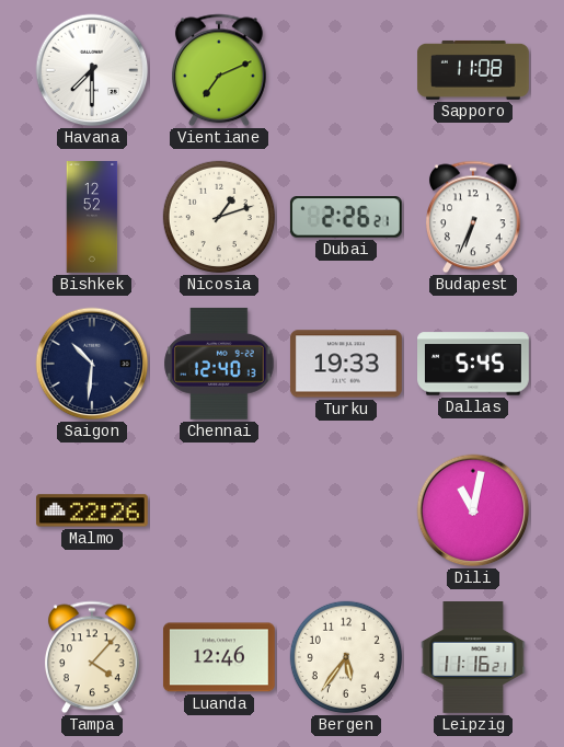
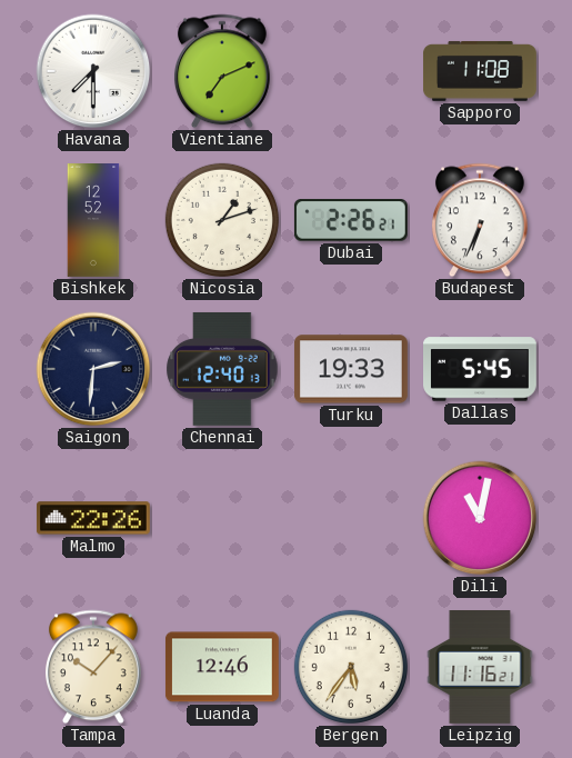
Saigon: 10:31 -> 2:31 (93, 369)
Tampa: 4:07 -> 10:07 (93, 667)
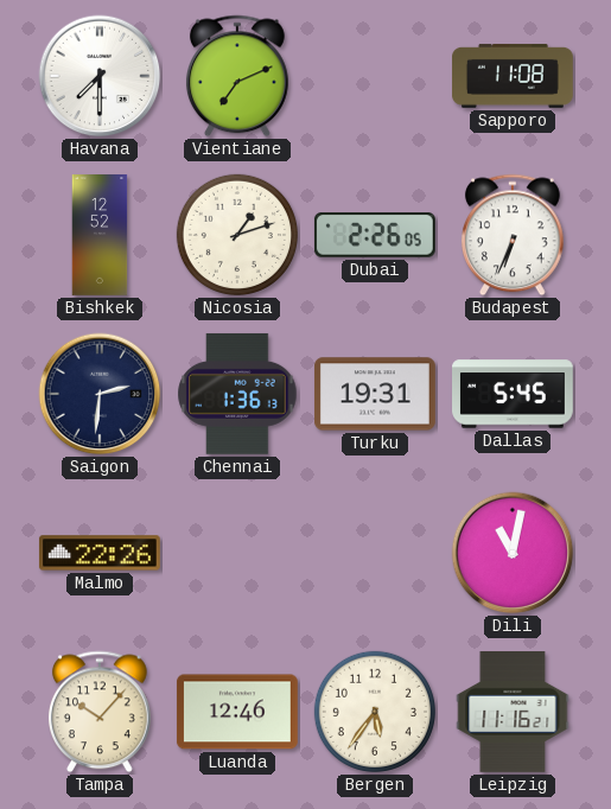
Dubai: 2:26:21 -> 2:26:05 (375, 235)
Chennai: 12:40 -> 1:36 (237, 394)
Turku: 19:33 -> 19:31 (375, 394)
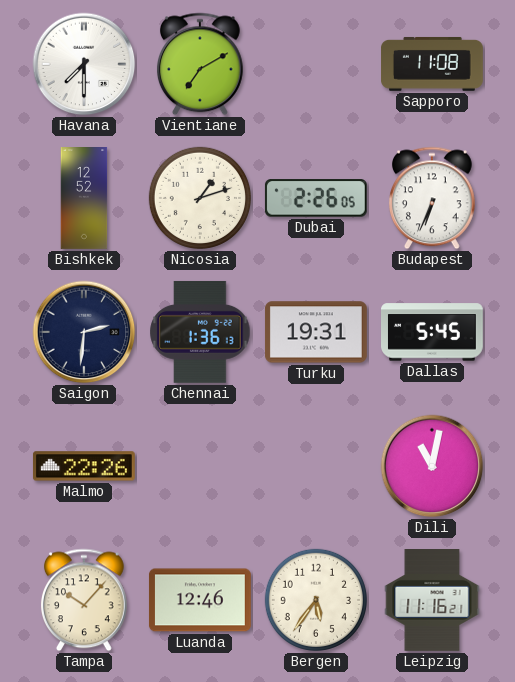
Vientiane: 7:11 -> 7:10 (200, 64)
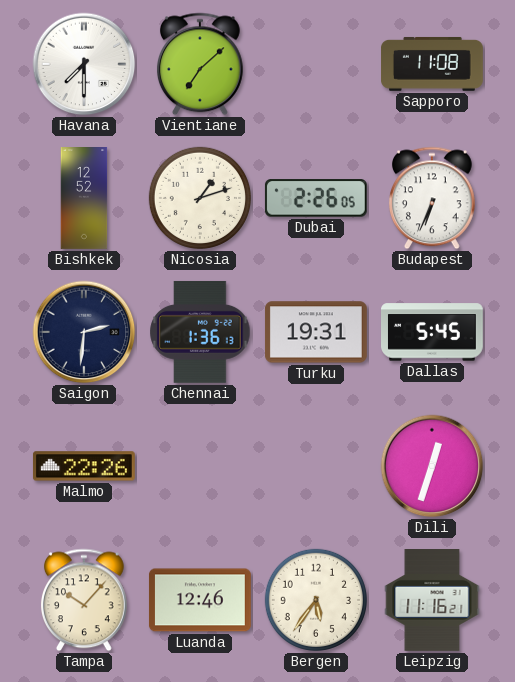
Vientiane: 7:10 -> 7:08 (200, 64)
Dili: 11:02 -> 12:33 (432, 466)
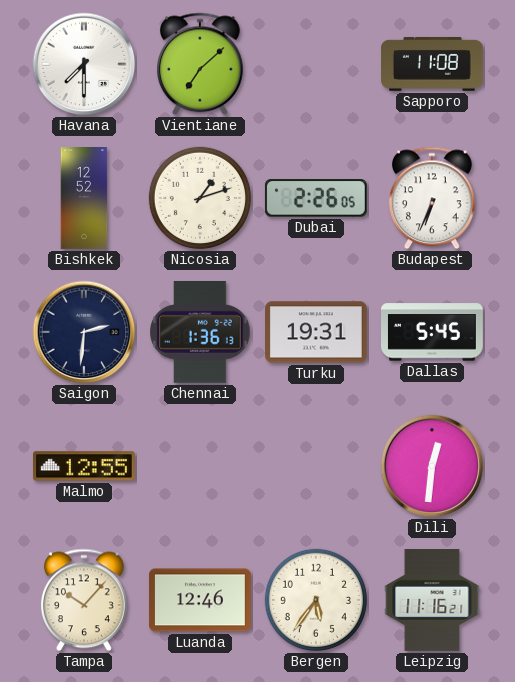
Malmo: 22:26 -> 12:55 (84, 466)
Dili: 12:33 -> 12:31 (432, 466)
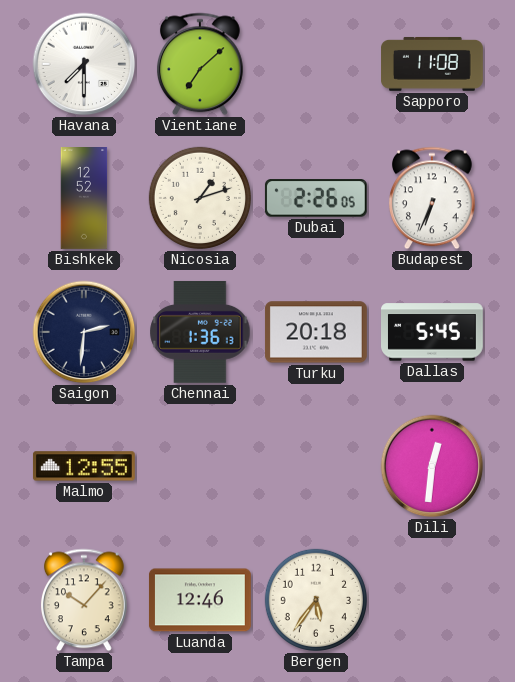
Turku: 19:31 -> 20:18 (316, 332)
Leipzig: 11:16 -> none (432, 601)
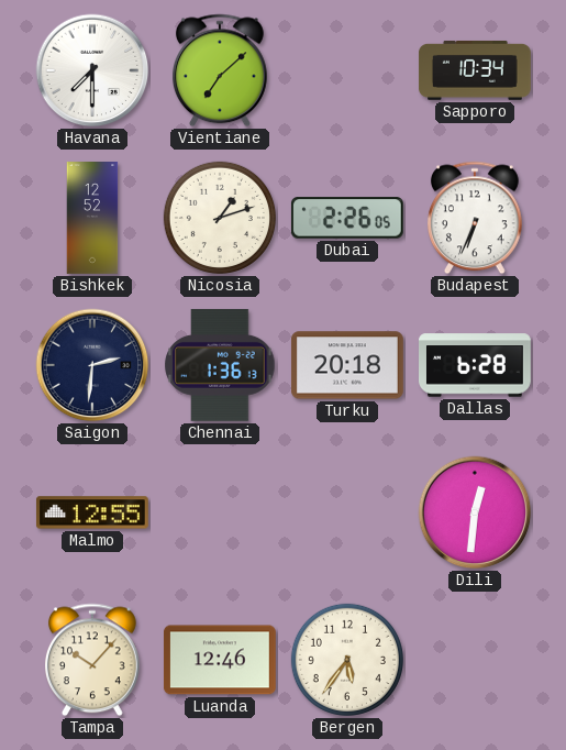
Sapporo: 11:08 -> 10:34 (476, 70)
Dallas: 5:45 -> 6:28 (476, 365)
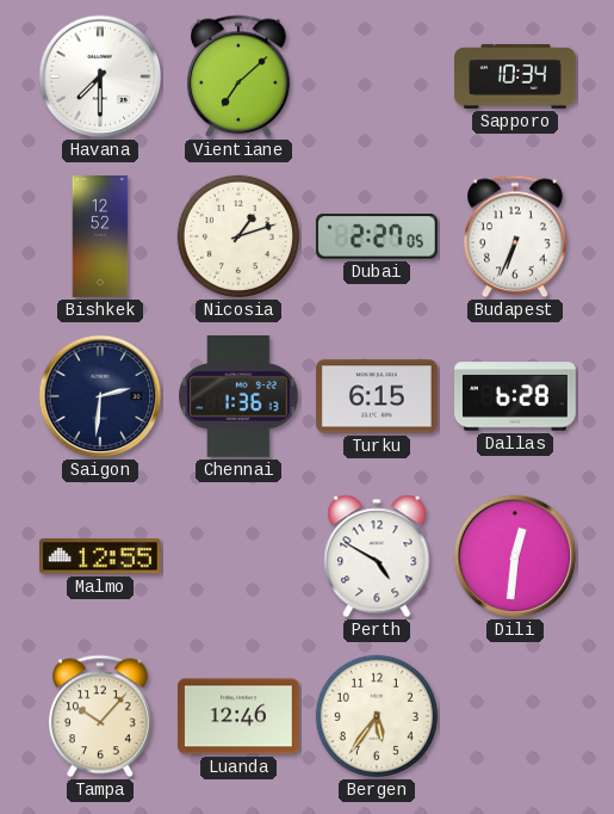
Dubai: 2:26 -> 2:27 (377, 236)
Turku: 20:18 -> 6:15 (377, 396)
Perth: none -> 4:50 (377, 556)
